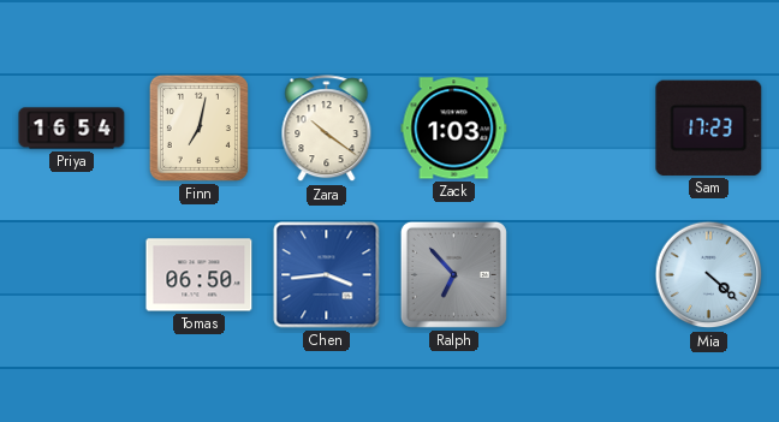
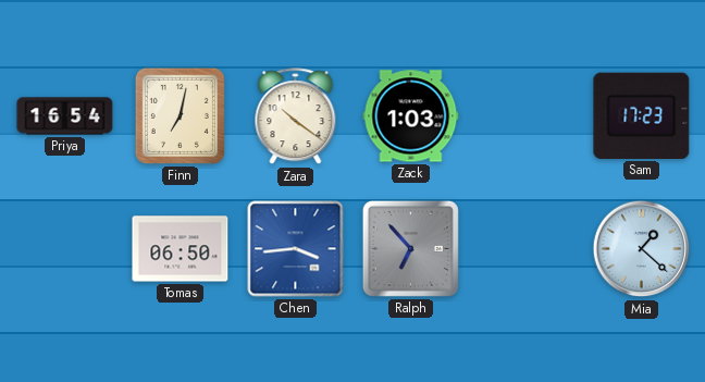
Mia: 4:22 -> 1:22 (642, 249)
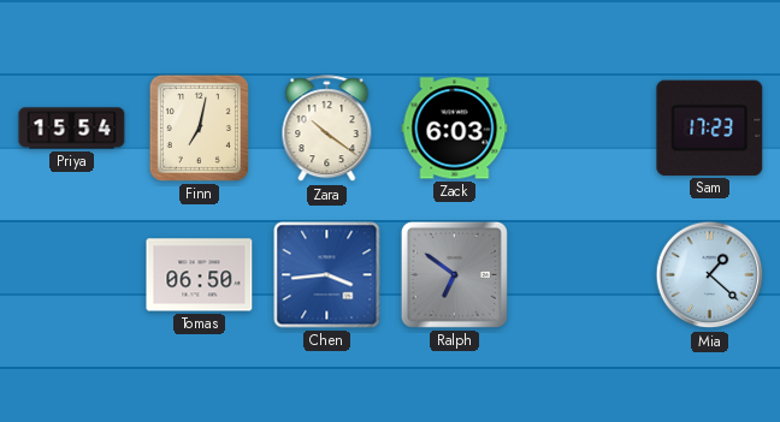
Priya: 16:54 -> 15:54 (72, 129)
Zack: 1:03 -> 6:03 (455, 129)
Ralph: 6:53 -> 6:51 (454, 274)
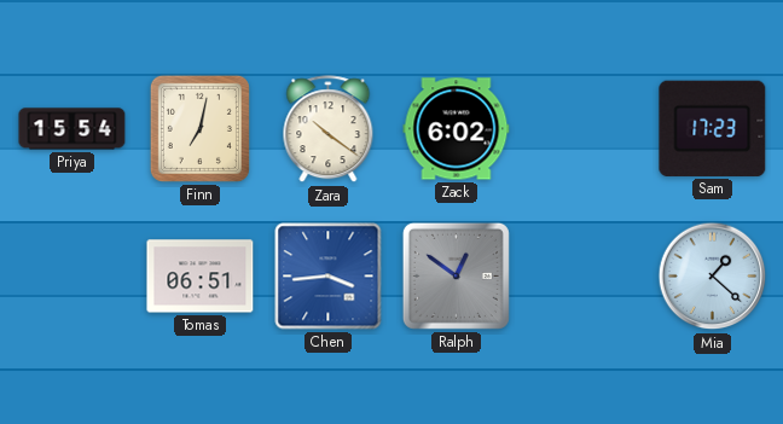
Zack: 6:03 -> 6:02 (457, 129)
Tomas: 06:50 -> 06:51 (201, 277)
Ralph: 6:51 -> 12:51 (456, 275)
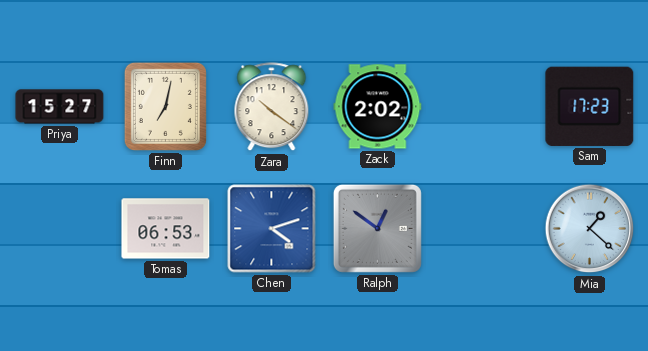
Priya: 15:54 -> 15:27 (60, 107)
Zack: 6:02 -> 2:02 (378, 107)
Tomas: 06:51 -> 06:53 (166, 229)
Chen: 3:44 -> 4:12 (272, 229)
